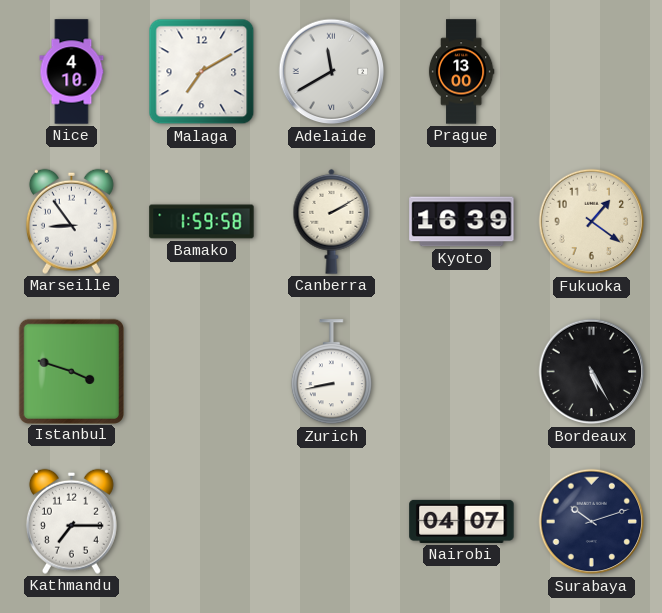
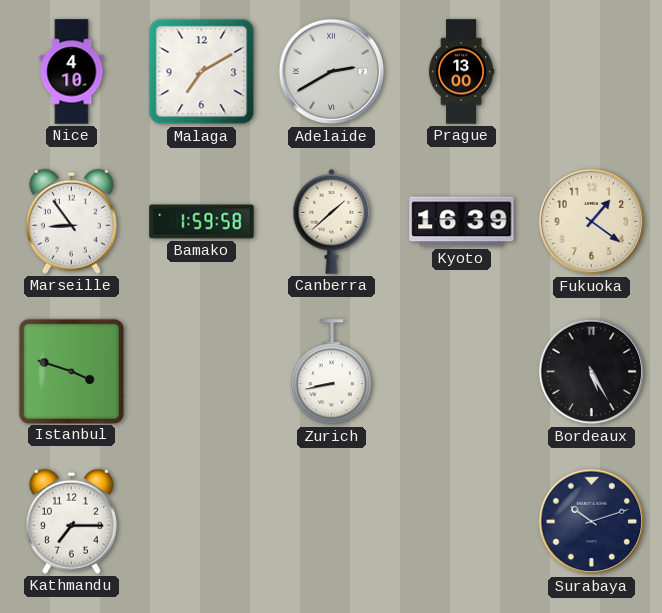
Adelaide: 11:40 -> 2:40 (332, 72)
Canberra: 2:10 -> 1:38 (332, 221)
Nairobi: 04:07 -> none (462, 521)
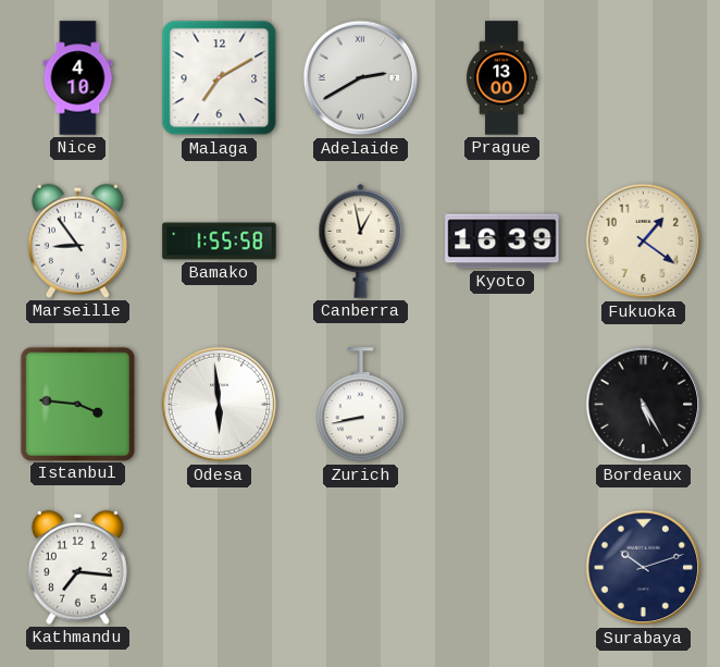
Bamako: 1:59 -> 1:55 (220, 242)
Canberra: 1:38 -> 12:58 (361, 240)
Istanbul: 3:48 -> 3:46 (77, 404)
Odesa: none -> 5:59 (220, 405)
Kathmandu: 7:15 -> 7:16 (77, 567)
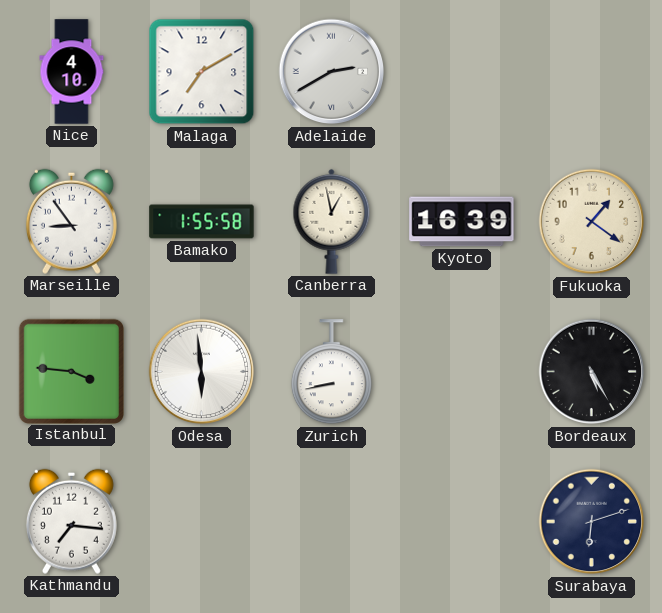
Prague: 13:00 -> none (501, 78)
Surabaya: 10:12 -> 6:12 (592, 522)
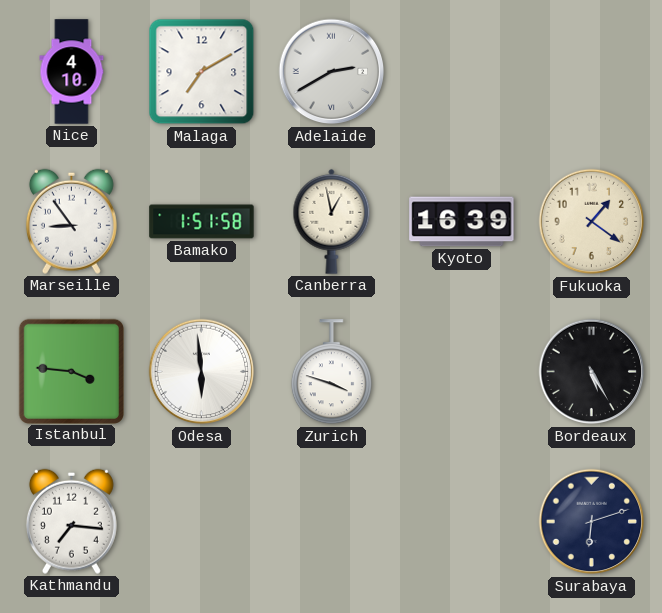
Bamako: 1:55 -> 1:51 (202, 222)
Zurich: 8:43 -> 3:48 (331, 372)
